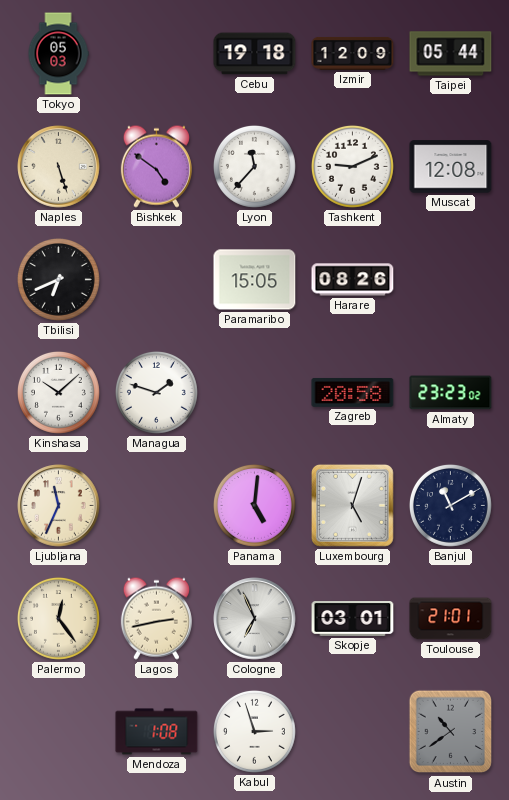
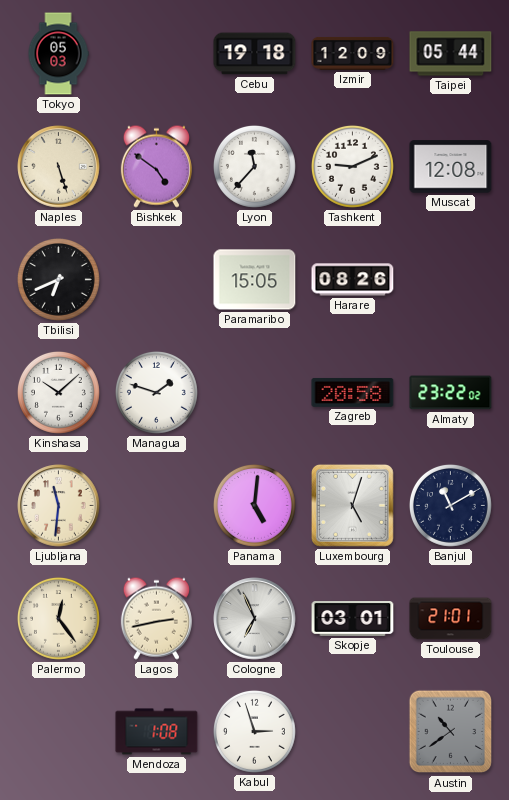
Almaty: 23:23 -> 23:22 (451, 393)
Ljubljana: 11:34 -> 11:31 (59, 506)
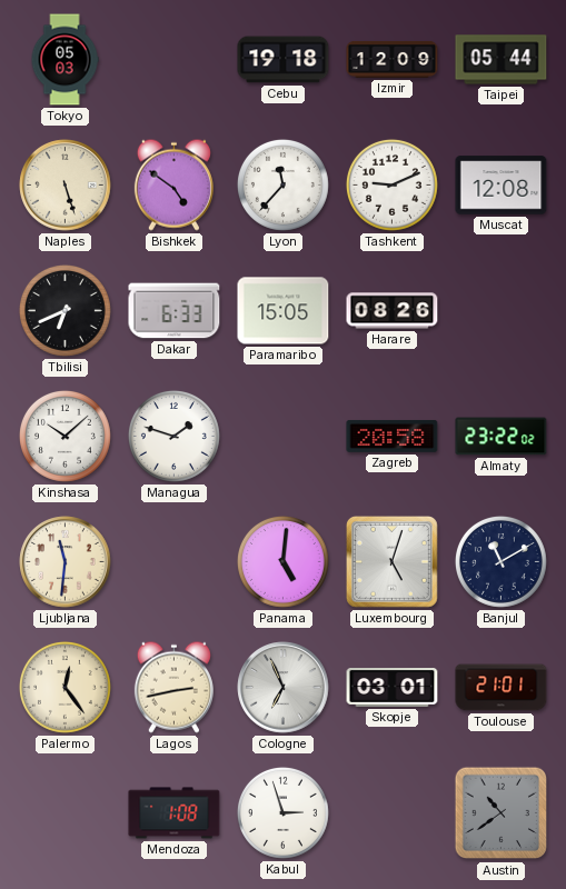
Dakar: none -> 6:33 (175, 311)
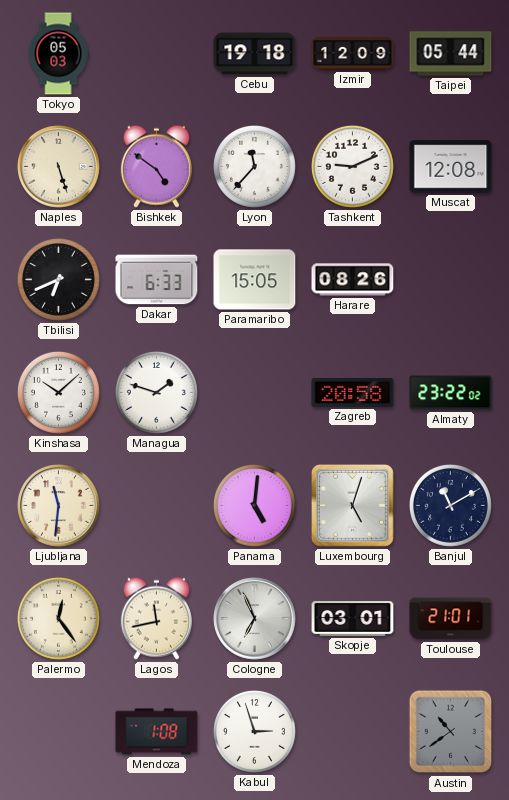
Lagos: 2:43 -> 11:43 (156, 618)
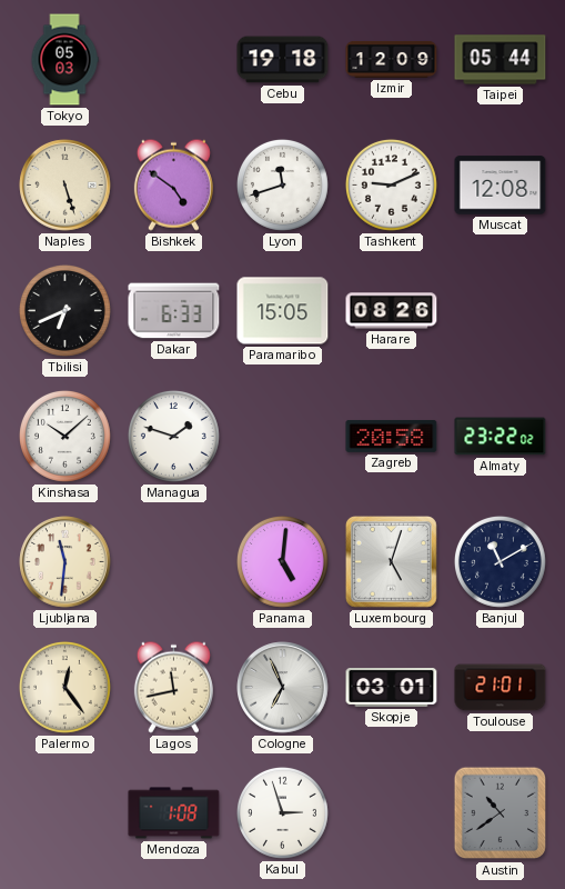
Lyon: 11:37 -> 11:42 (282, 184)
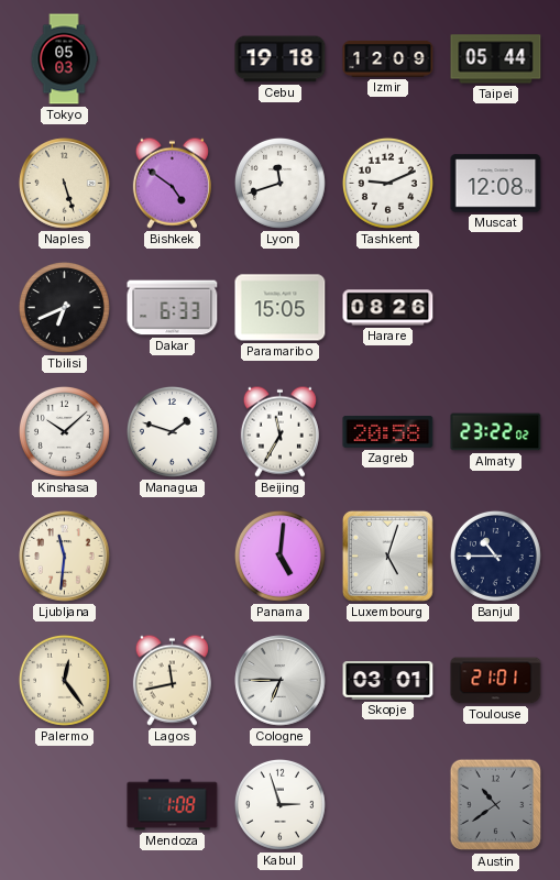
Beijing: none -> 11:35 (279, 431)
Banjul: 11:10 -> 10:45 (495, 555)
Cologne: 6:56 -> 6:45 (281, 681)
